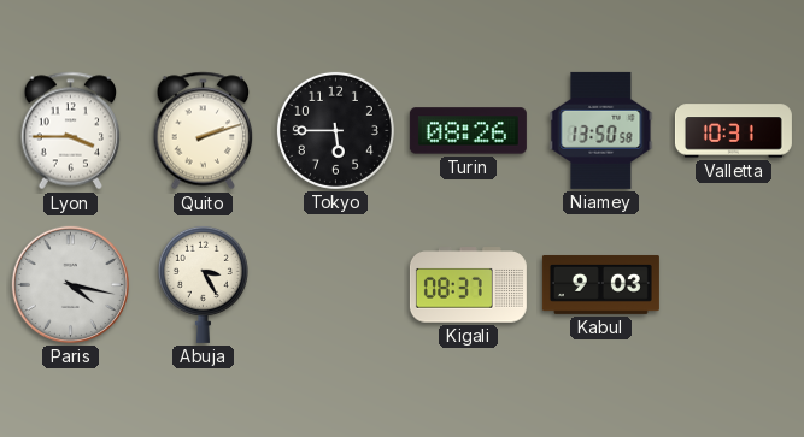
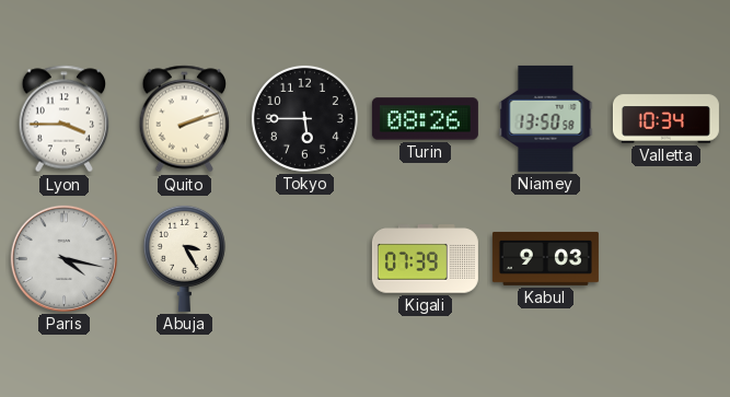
Valletta: 10:31 -> 10:34 (665, 119)
Kigali: 08:37 -> 07:39 (425, 259)
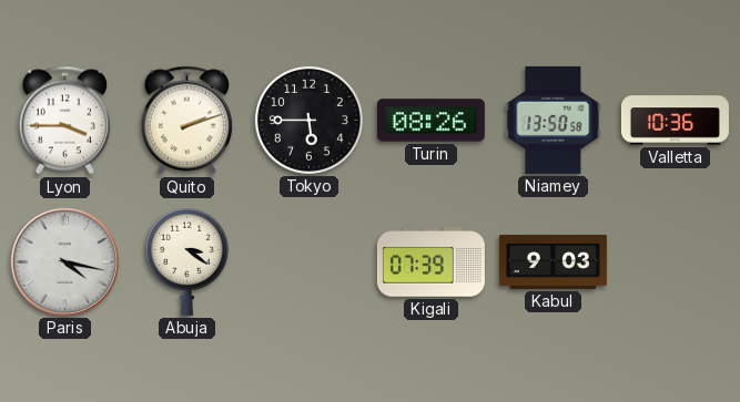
Valletta: 10:34 -> 10:36 (675, 121)
Abuja: 3:25 -> 3:21 (186, 261)
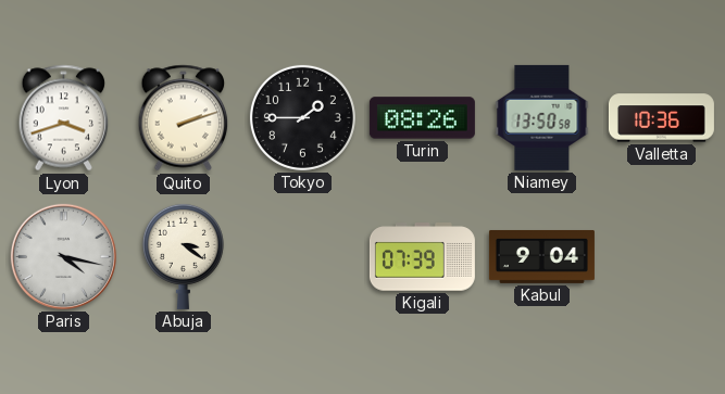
Lyon: 3:45 -> 3:42 (64, 118)
Tokyo: 5:45 -> 1:45 (302, 117)
Kabul: 9:03 -> 9:04 (541, 256)
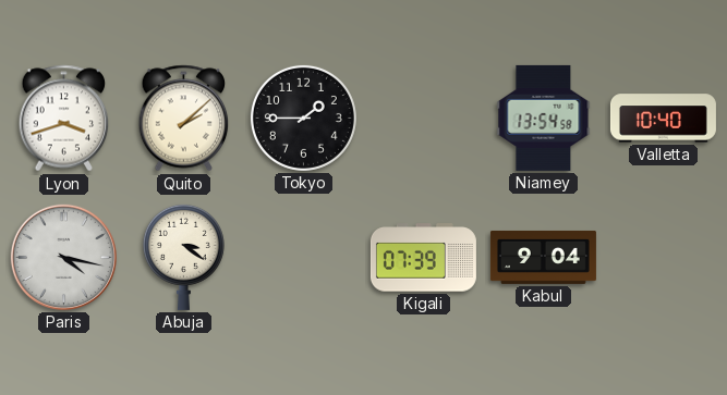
Quito: 2:12 -> 2:08 (184, 119)
Turin: 08:26 -> none (422, 118)
Niamey: 13:50 -> 13:54 (544, 118)
Valletta: 10:36 -> 10:40 (663, 119)
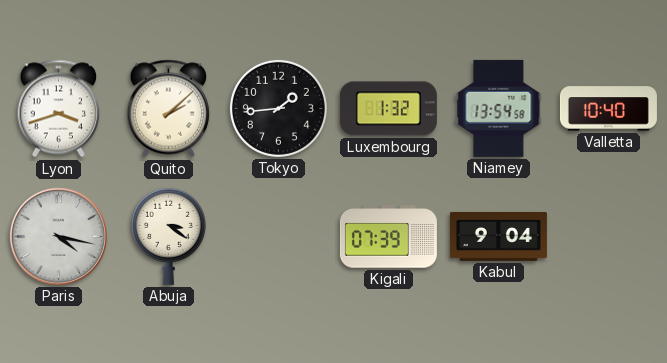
Tokyo: 1:45 -> 1:44 (278, 108)
Luxembourg: none -> 1:32 (388, 109)
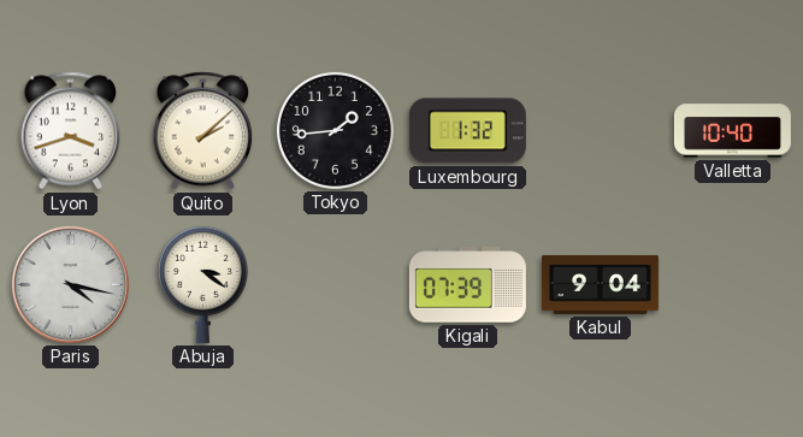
Niamey: 13:54 -> none (499, 108)
